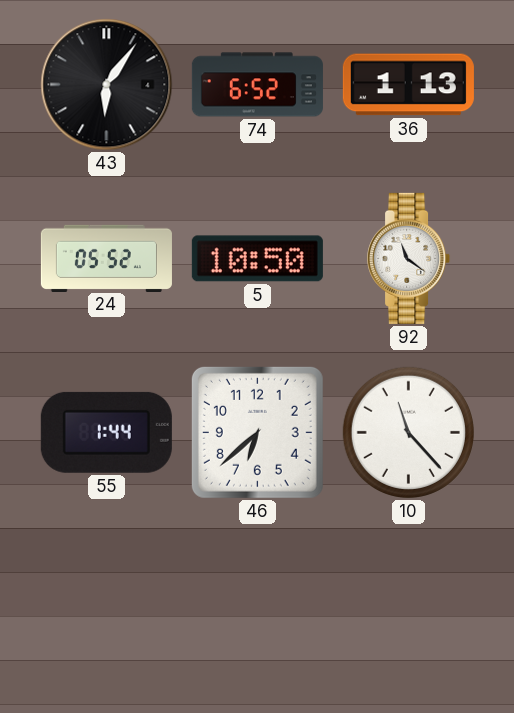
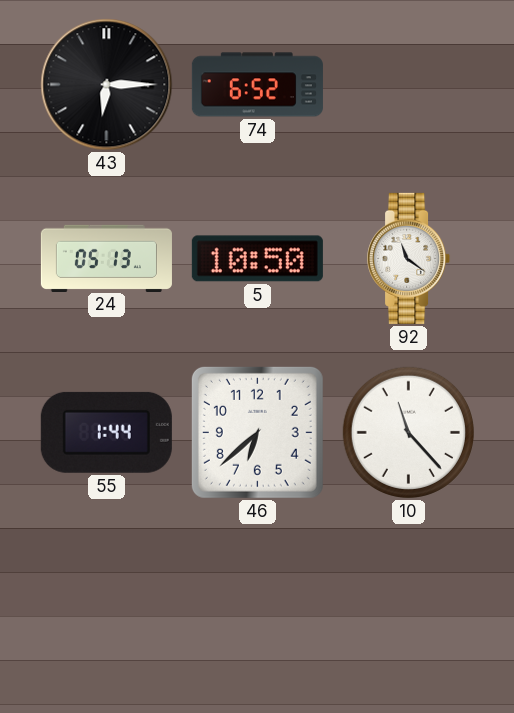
43: 6:06 -> 6:15 (107, 85)
36: 1:13 -> none (408, 85)
24: 05:52 -> 05:13 (106, 258)
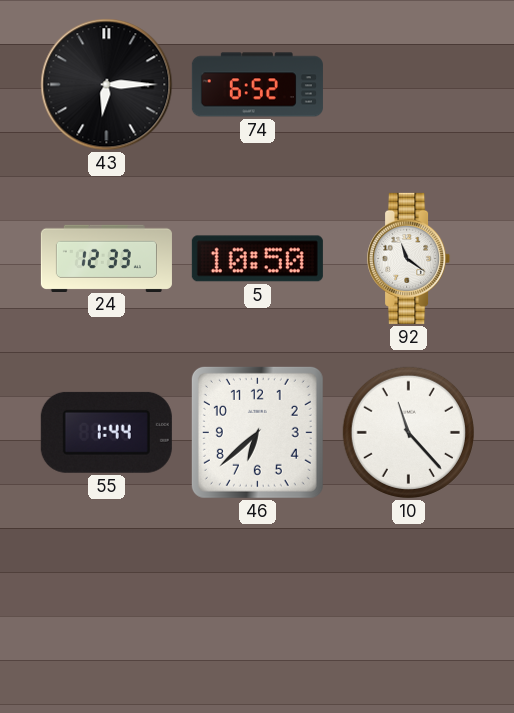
24: 05:13 -> 12:33 (106, 258)
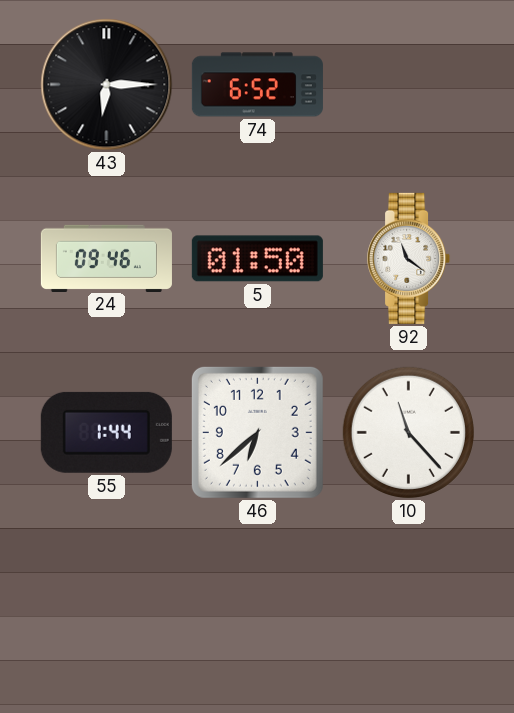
24: 12:33 -> 09:46 (106, 258)
5: 10:50 -> 01:50 (257, 259)
